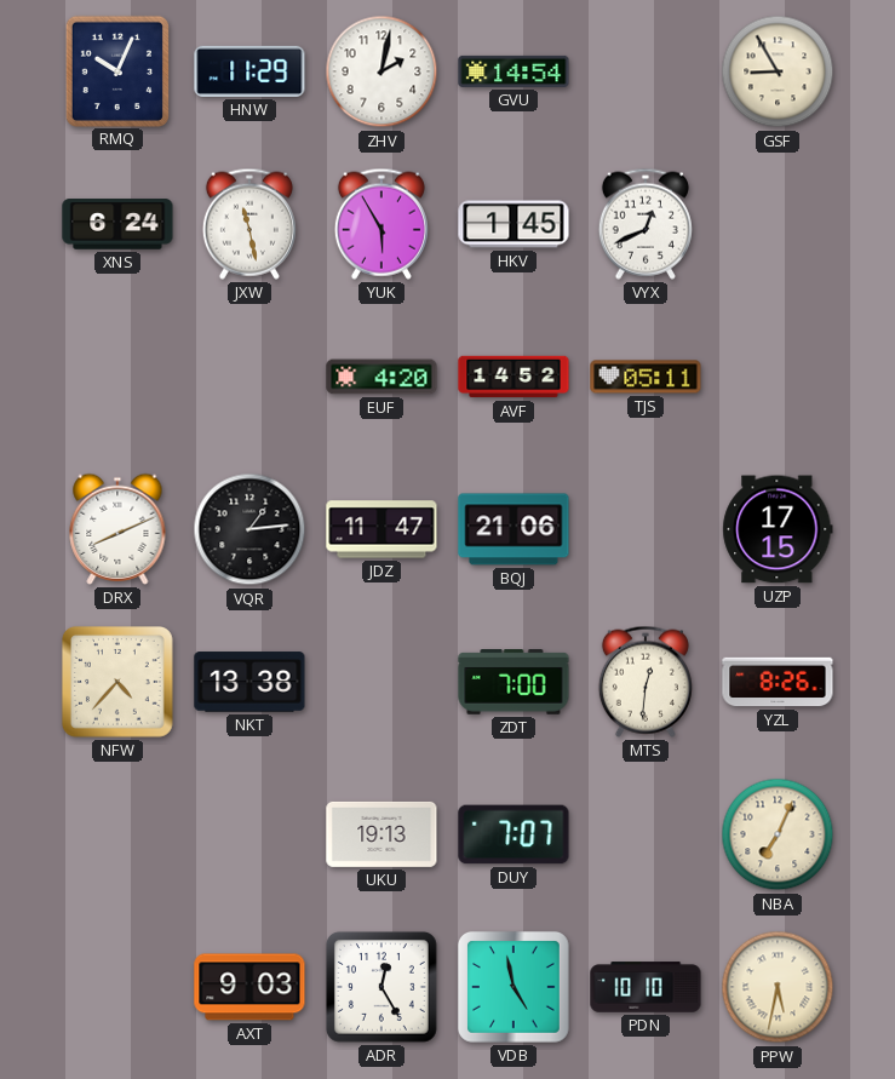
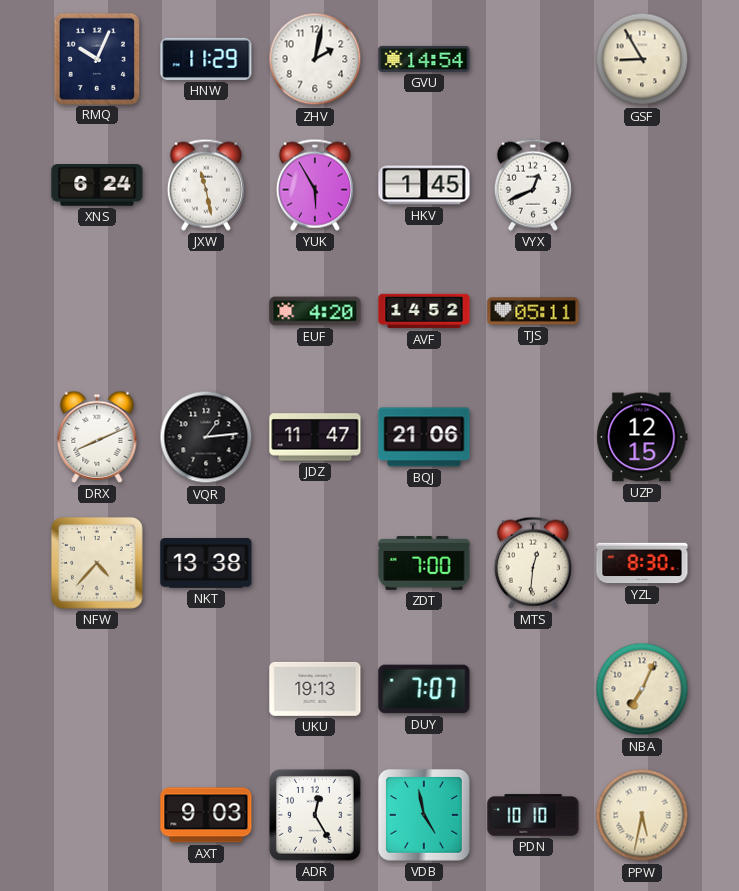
UZP: 17:15 -> 12:15 (642, 437)
YZL: 8:26 -> 8:30 (642, 563)
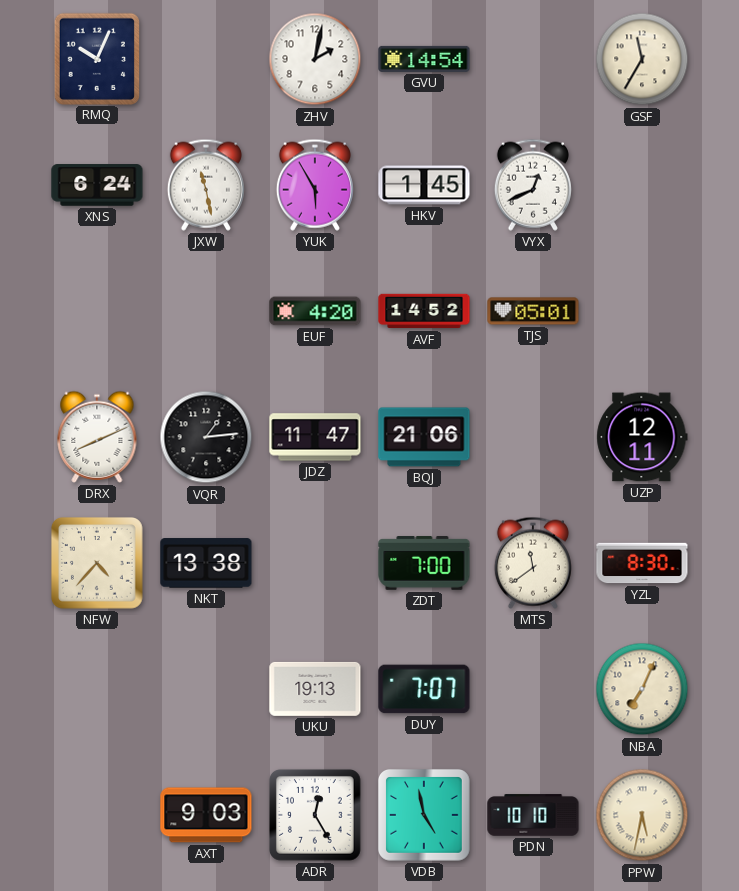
HNW: 11:29 -> none (206, 59)
GSF: 8:55 -> 11:35 (642, 59)
TJS: 05:11 -> 05:01 (533, 311)
UZP: 12:15 -> 12:11 (642, 437)
MTS: 12:31 -> 11:39 (533, 563)
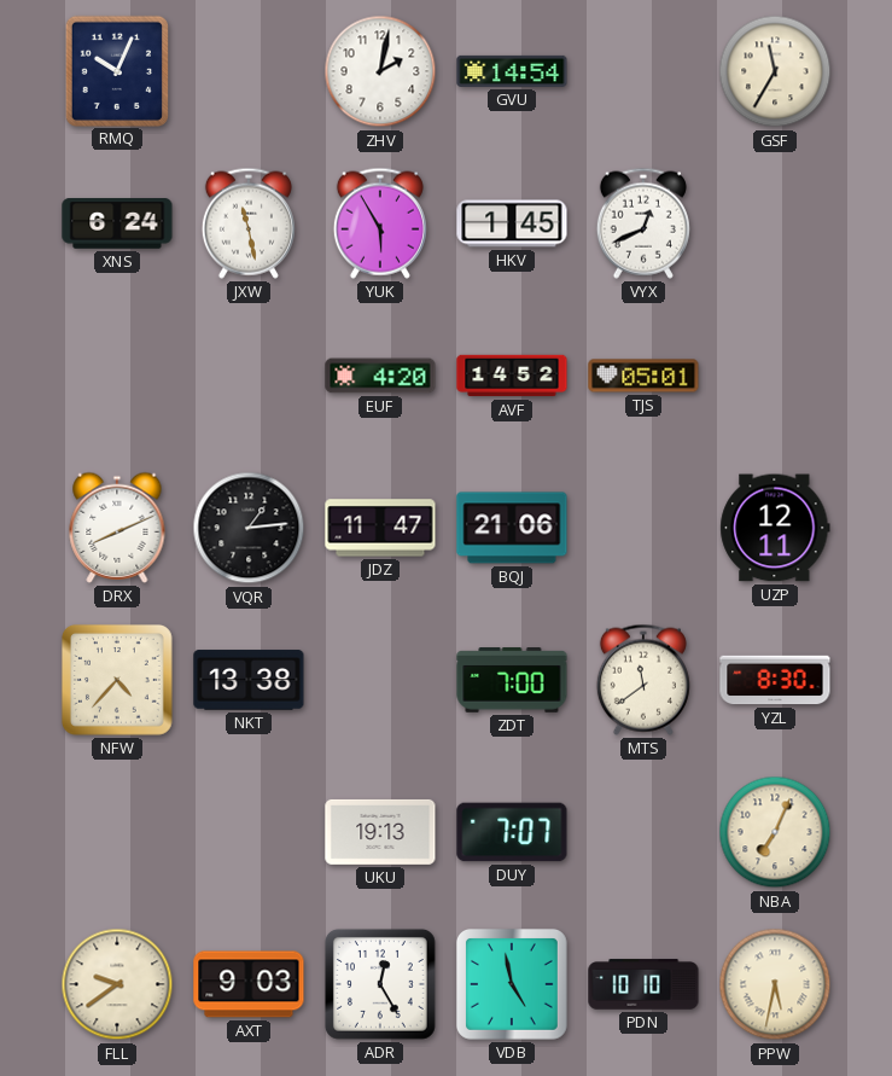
FLL: none -> 9:39 (117, 984)
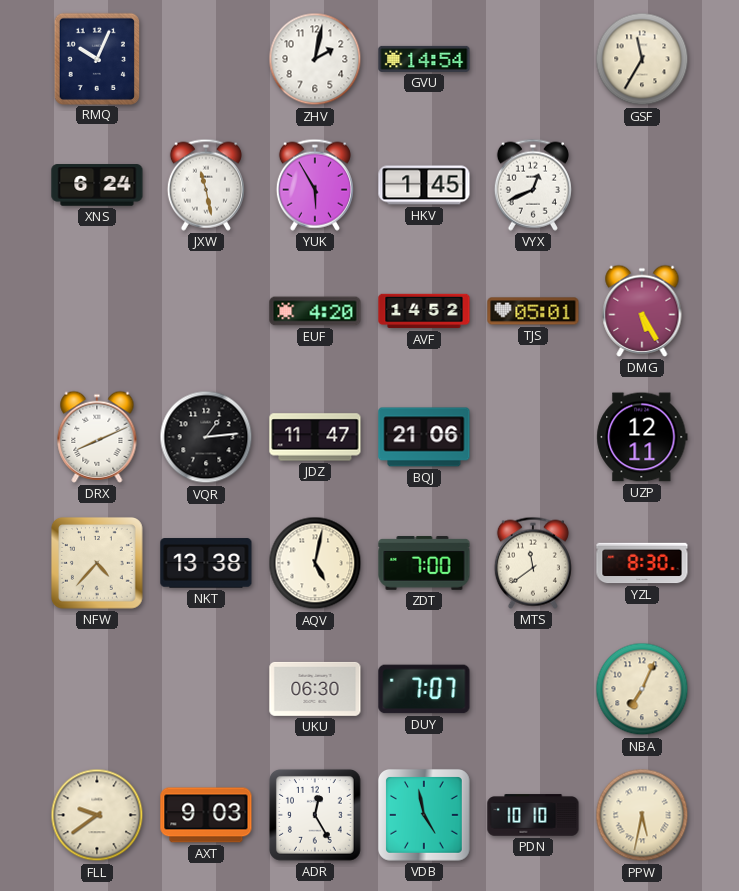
DMG: none -> 5:25 (642, 311)
AQV: none -> 5:02 (315, 563)
UKU: 19:13 -> 06:30 (315, 689)
